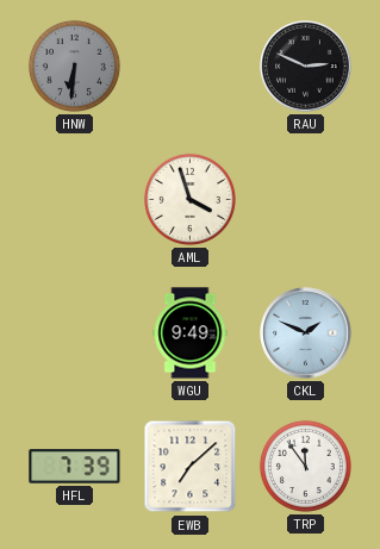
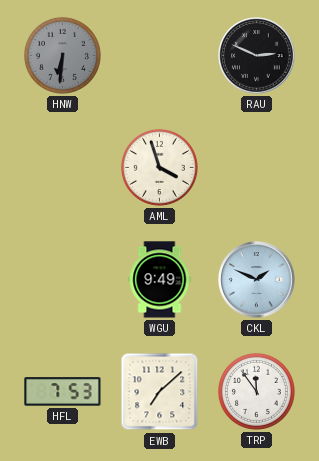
HFL: 7:39 -> 7:53 (63, 392)
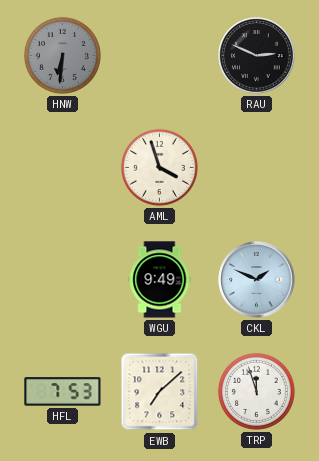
TRP: 11:54 -> 11:57 (256, 391)
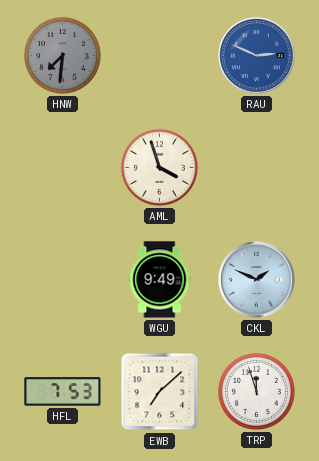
HNW: 6:31 -> 7:31 (62, 55)
RAU dial: black -> blue (257, 56)
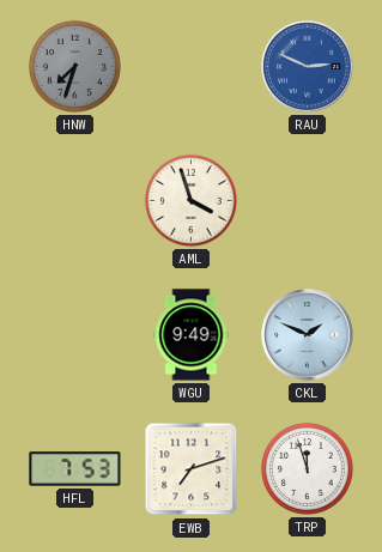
HNW: 7:31 -> 7:33 (74, 66)
EWB: 7:08 -> 7:12 (192, 469)
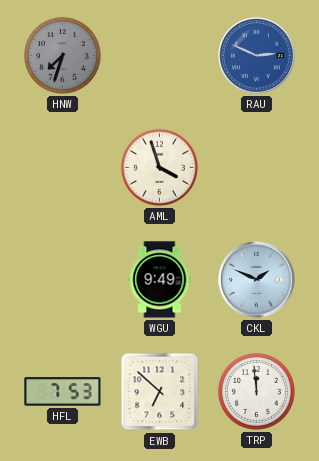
EWB: 7:12 -> 6:52 (160, 392)
TRP: 11:57 -> 11:59 (256, 391)
